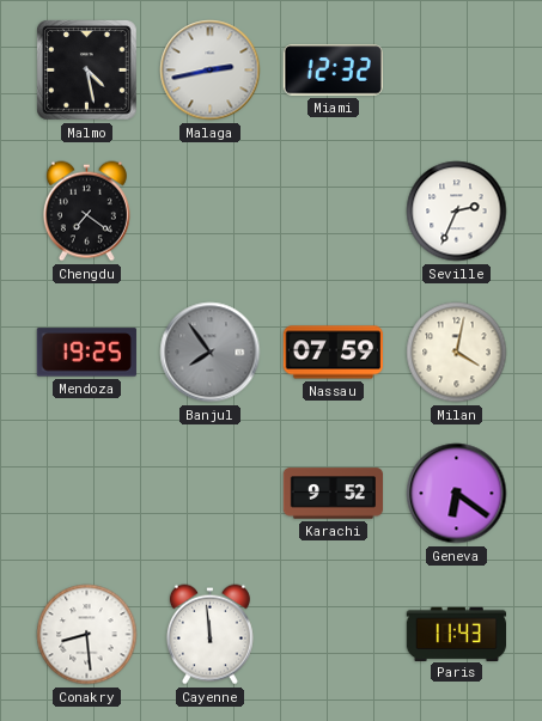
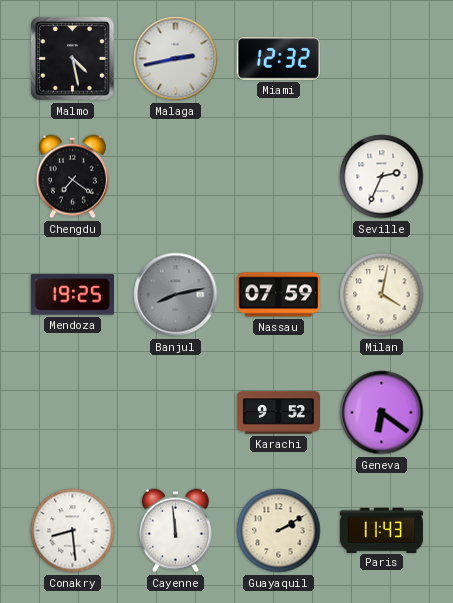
Banjul: 7:54 -> 8:13 (176, 295)
Guayaquil: none -> 2:10 (279, 531)
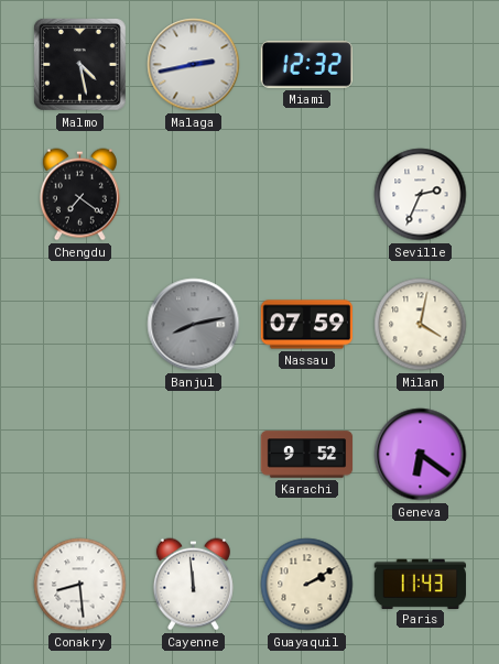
Mendoza: 19:25 -> none (72, 295)
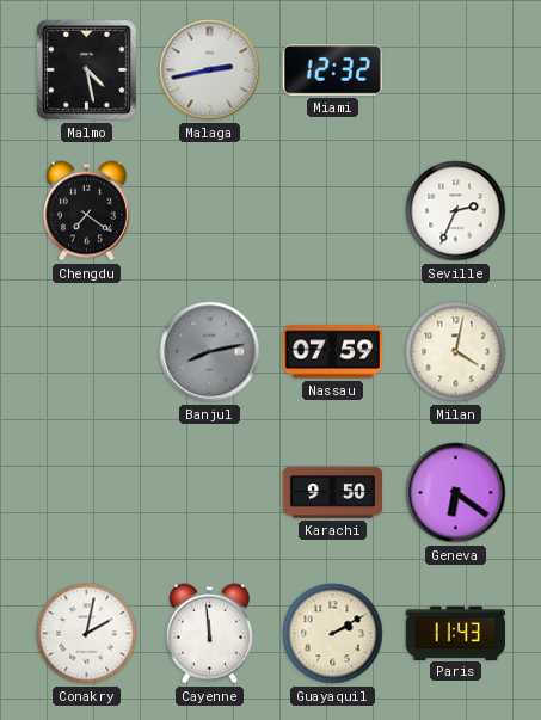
Karachi: 9:52 -> 9:50 (333, 493)
Conakry: 8:29 -> 2:02 (87, 634)
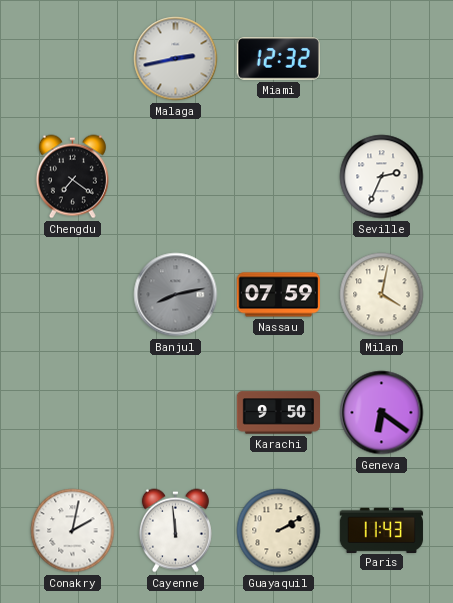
Malmo: 4:28 -> none (87, 70)
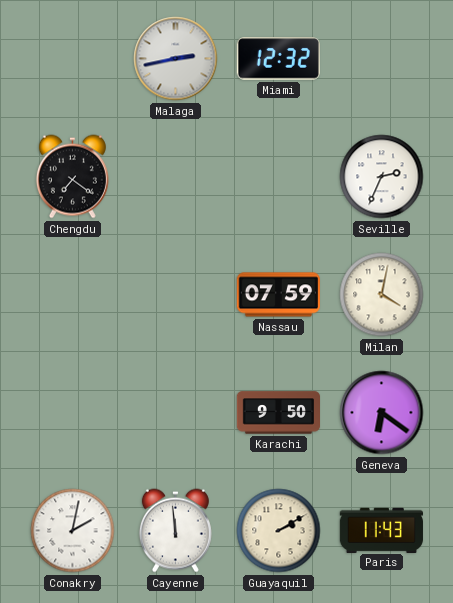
Banjul: 8:13 -> none (176, 295)
